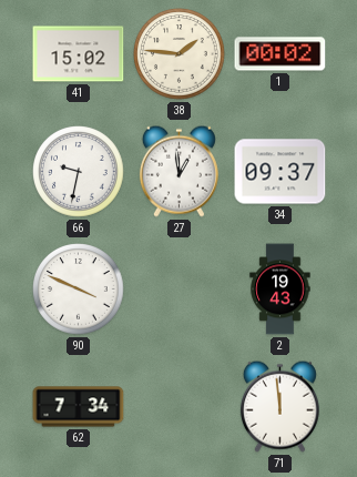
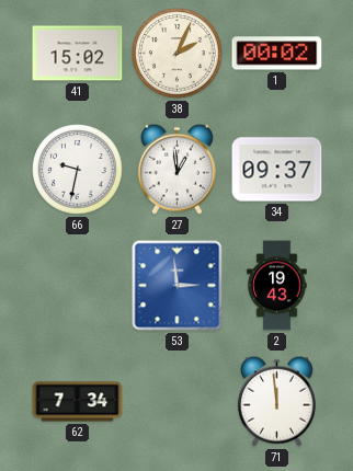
38: 1:46 -> 2:04 (178, 54)
90: 3:49 -> none (79, 290)
53: none -> 2:59 (178, 286)
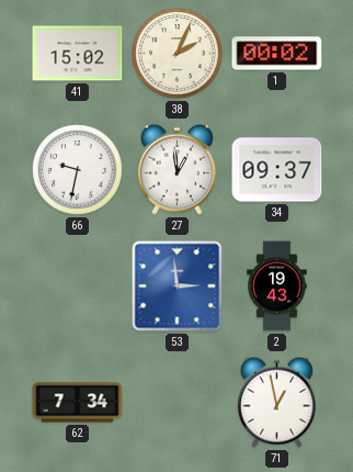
71: 11:59 -> 12:58 (276, 402)
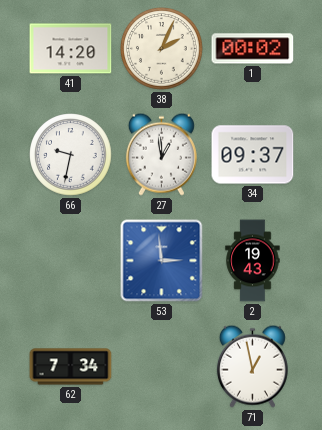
41: 15:02 -> 14:20 (71, 49)
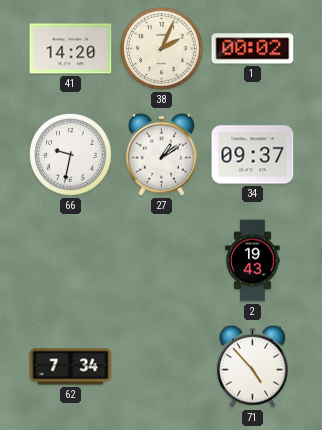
27: 12:59 -> 1:09 (161, 154)
53: 2:59 -> none (162, 261)
71: 12:58 -> 4:53 (252, 366)
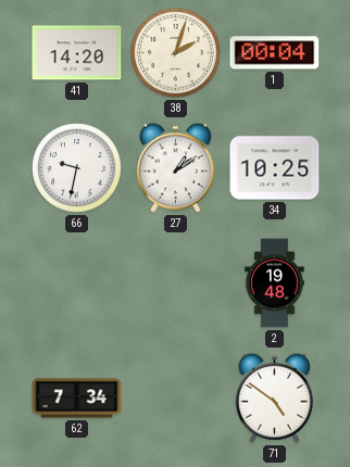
38: 2:04 -> 2:03 (176, 53)
1: 00:02 -> 00:04 (275, 53)
34: 09:37 -> 10:25 (275, 168)
2: 19:43 -> 19:48 (275, 283)
71: 4:53 -> 4:51 (274, 397)
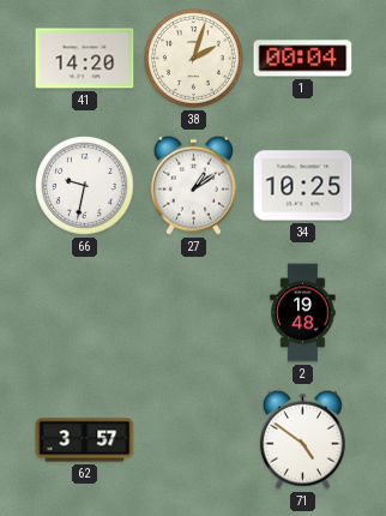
62: 7:34 -> 3:57 (85, 440)
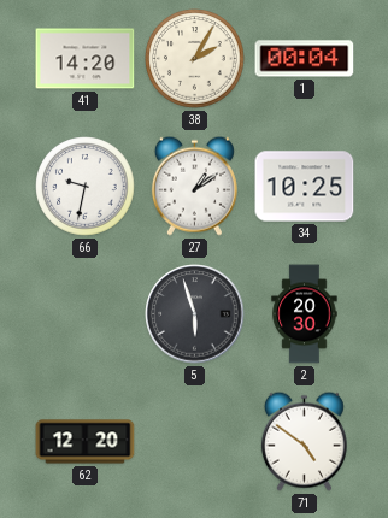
38: 2:03 -> 2:05 (195, 59)
5: none -> 5:57 (195, 314)
2: 19:48 -> 20:30 (305, 314)
62: 3:57 -> 12:20 (86, 442)
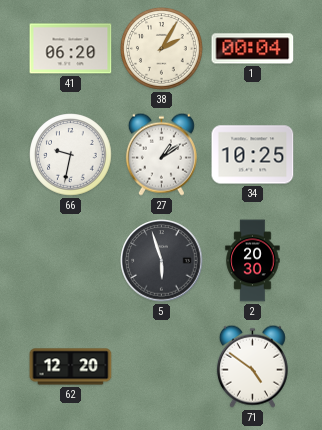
41: 14:20 -> 06:20 (71, 49)
